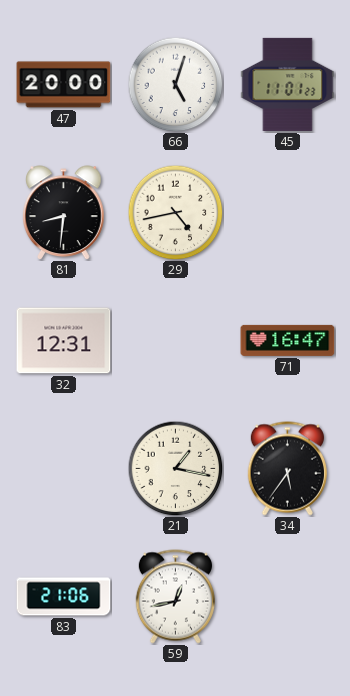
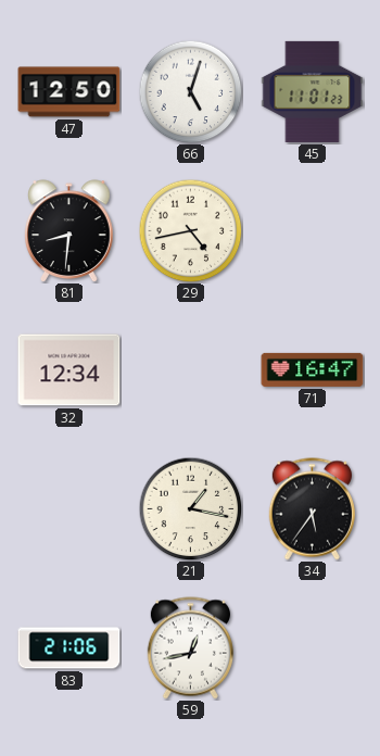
47: 20:00 -> 12:50 (69, 92)
32: 12:31 -> 12:34 (69, 370)
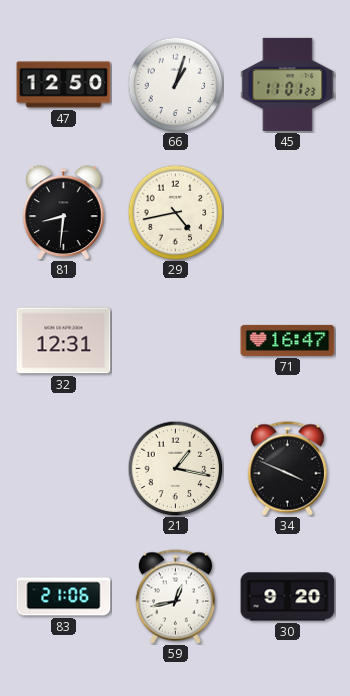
66: 5:03 -> 1:03 (175, 84)
32: 12:34 -> 12:31 (64, 341)
34: 5:36 -> 3:49 (287, 469)
30: none -> 9:20 (288, 597)
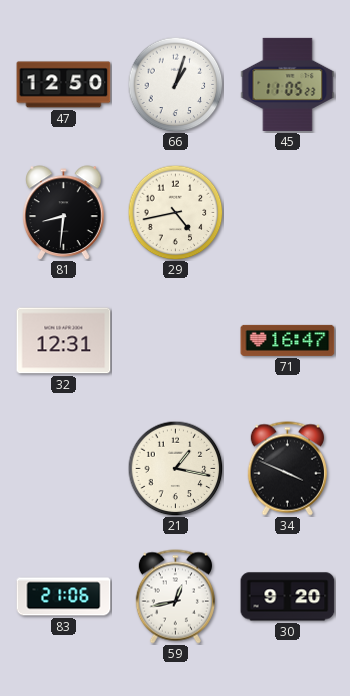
45: 11:01 -> 11:05 (288, 84)
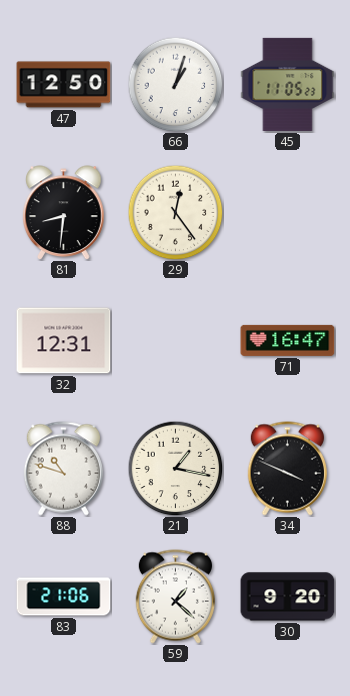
29: 4:43 -> 12:24 (175, 212)
88: none -> 10:48 (63, 469)
59: 12:43 -> 1:22 (175, 597)
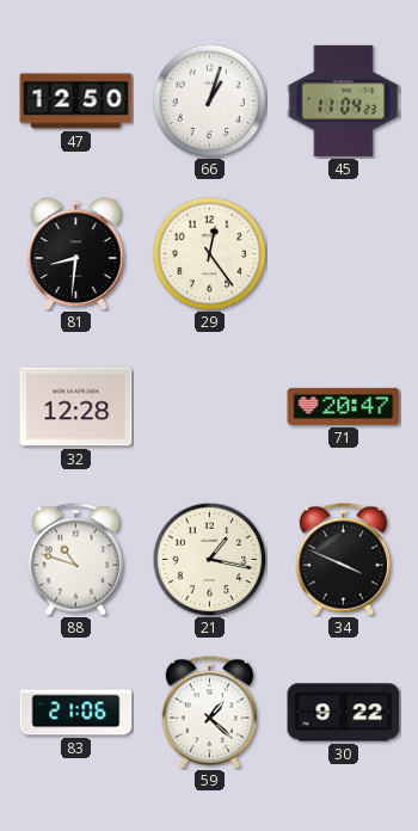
45: 11:05 -> 11:04 (344, 100)
32: 12:31 -> 12:28 (76, 407)
71: 16:47 -> 20:47 (344, 406)
30: 9:20 -> 9:22 (344, 713)
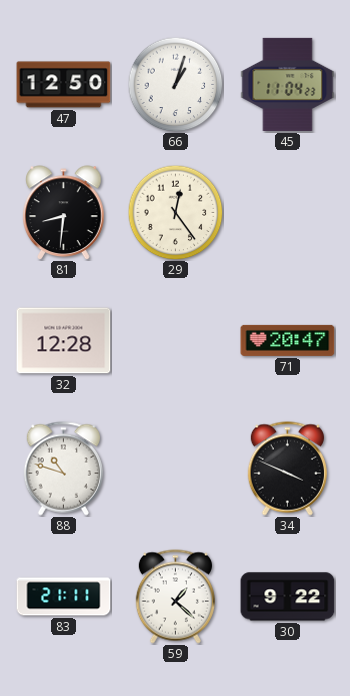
21: 1:17 -> none (209, 559)
83: 21:06 -> 21:11 (64, 597)
